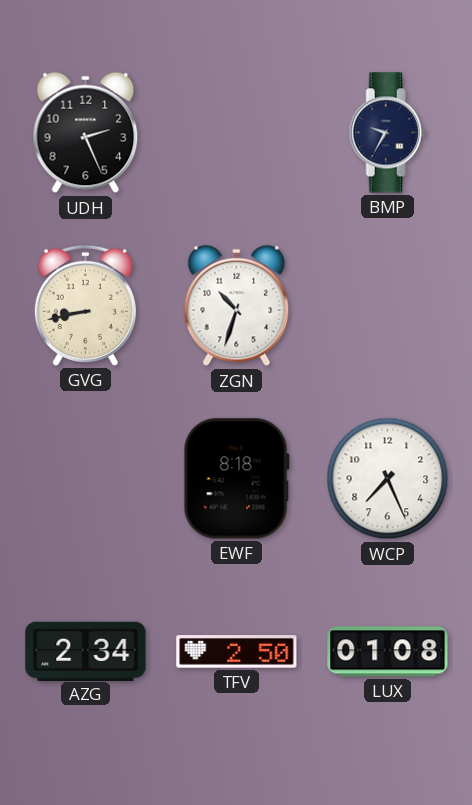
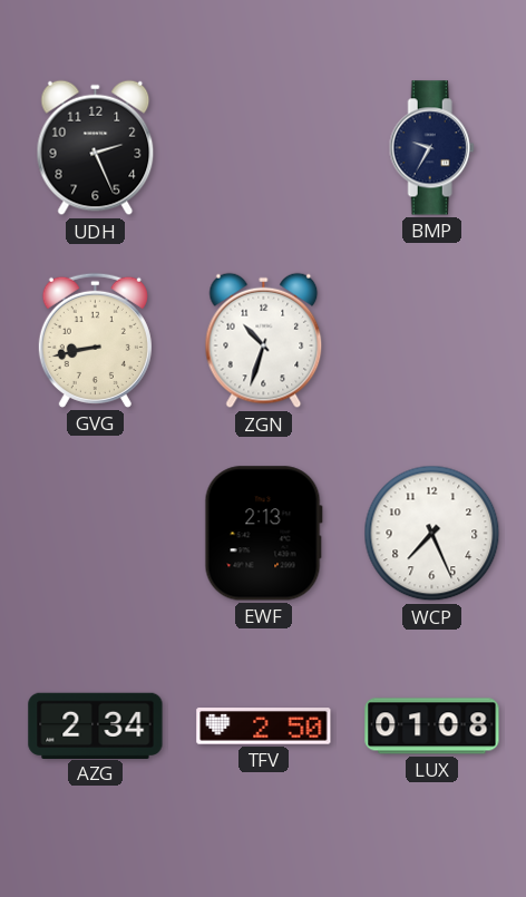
EWF: 8:18 -> 2:13 (263, 534)
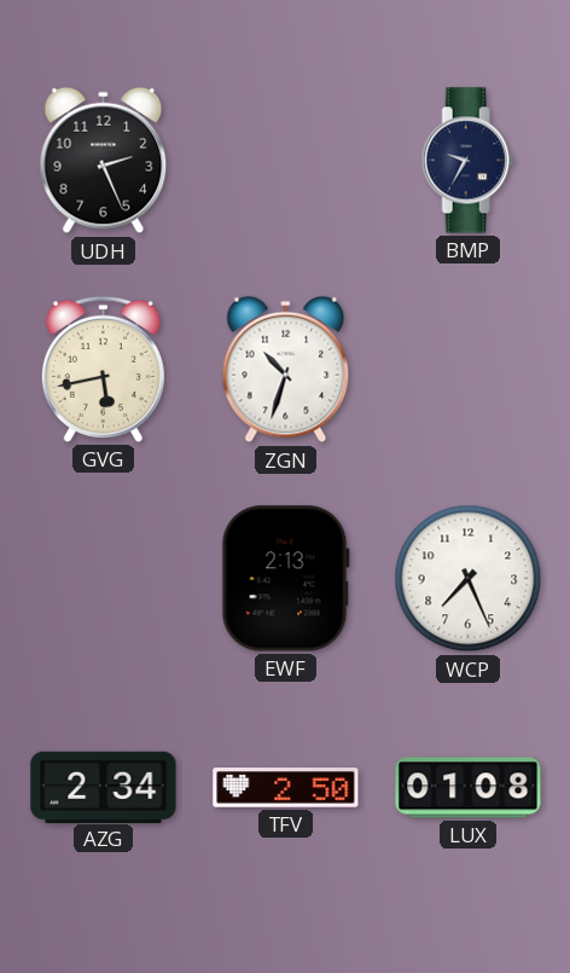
GVG: 8:43 -> 5:43 (103, 369)
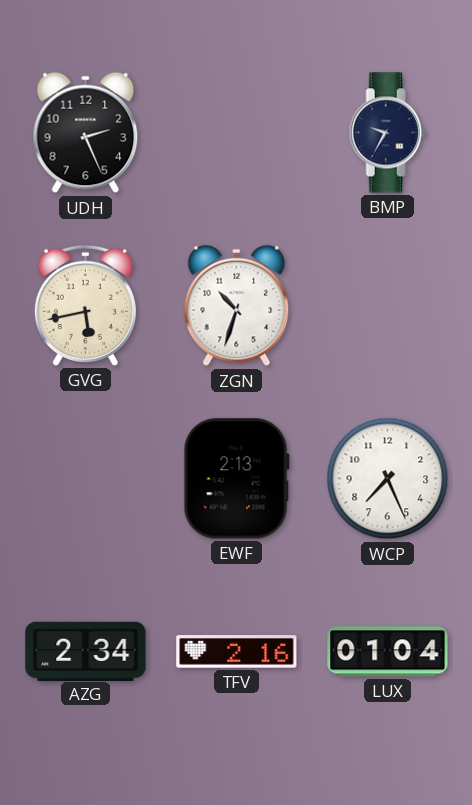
TFV: 2:50 -> 2:16 (237, 652)
LUX: 01:08 -> 01:04 (388, 652)
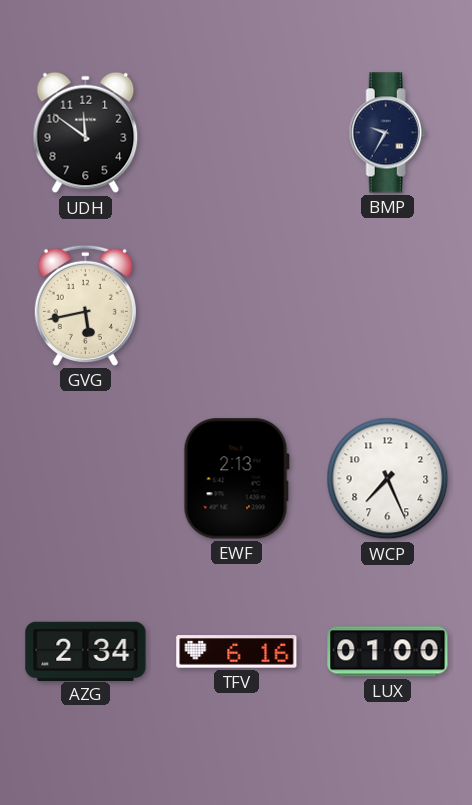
UDH: 2:26 -> 11:51 (86, 133)
ZGN: 10:33 -> none (237, 306)
TFV: 2:16 -> 6:16 (237, 652)
LUX: 01:04 -> 01:00 (388, 652)
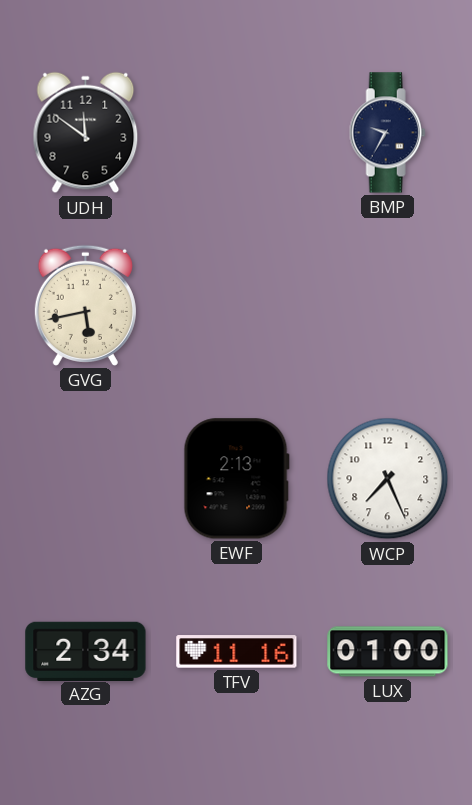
TFV: 6:16 -> 11:16 (237, 652)
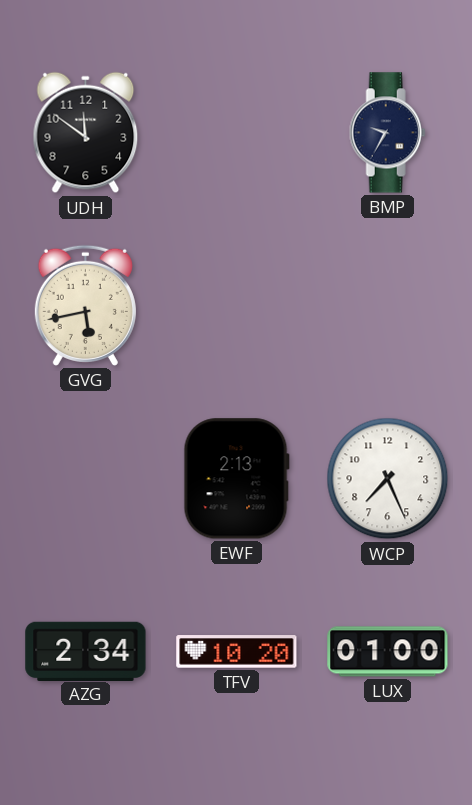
TFV: 11:16 -> 10:20 (237, 652)
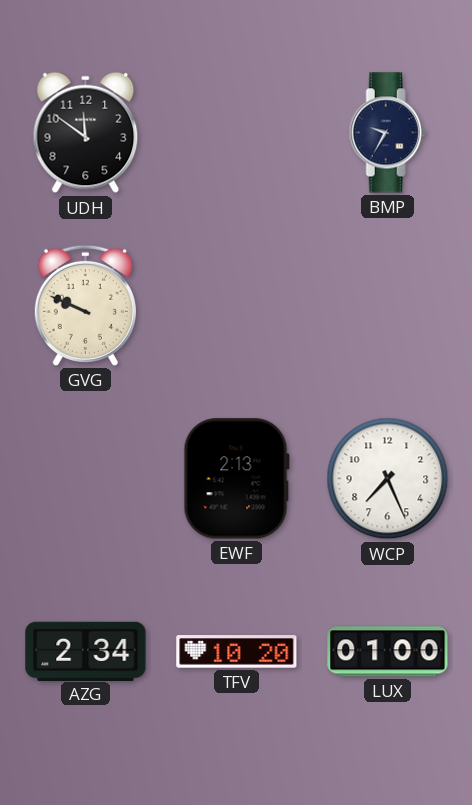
GVG: 5:43 -> 9:49 (85, 305)
